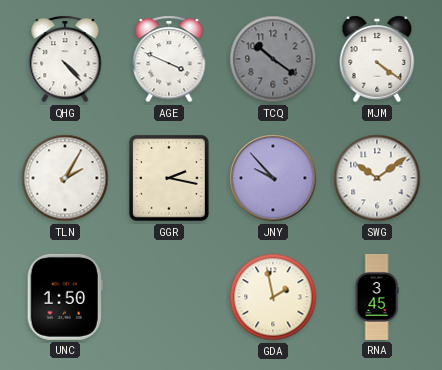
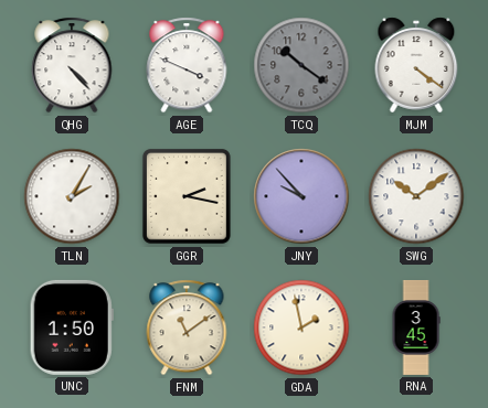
FNM: none -> 11:09 (187, 328)
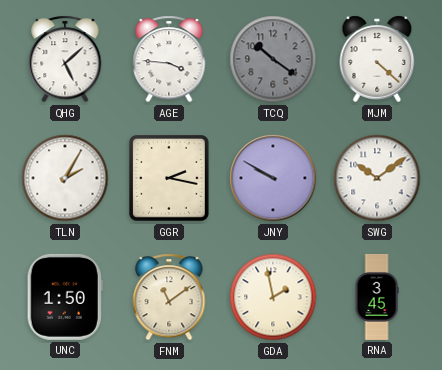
QHG: 4:23 -> 5:08 (65, 59)
AGE: 3:49 -> 3:46 (169, 59)
MJM: 4:21 -> 4:22 (377, 59)
JNY: 9:53 -> 9:50 (273, 178)
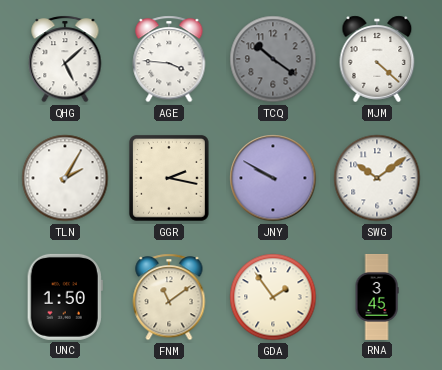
GDA: 1:58 -> 1:54 (273, 297)
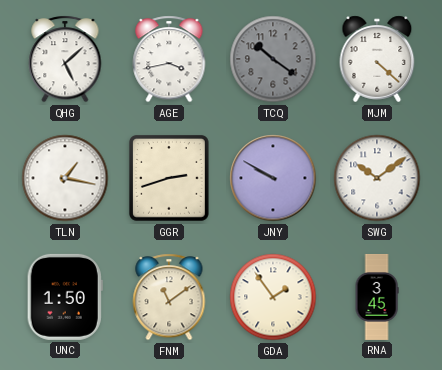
AGE: 3:46 -> 3:43 (169, 59)
TLN: 2:05 -> 1:17 (65, 178)
GGR: 2:17 -> 2:42 (169, 179)
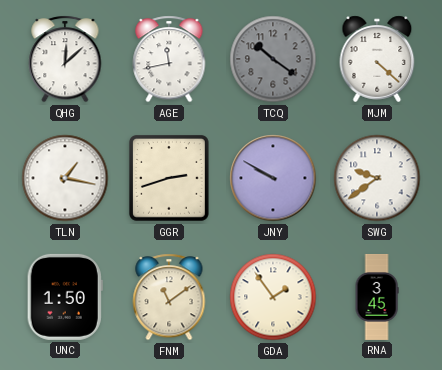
QHG: 5:08 -> 12:08 (65, 59)
AGE: 3:43 -> 11:43 (169, 59)
SWG: 10:09 -> 9:39 (377, 178)
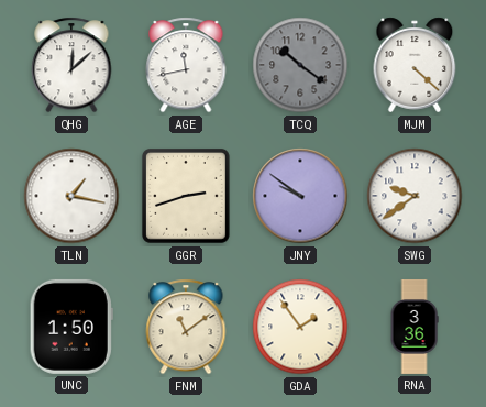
JNY: 9:50 -> 9:51 (300, 196)
RNA: 3:45 -> 3:36 (415, 327)
